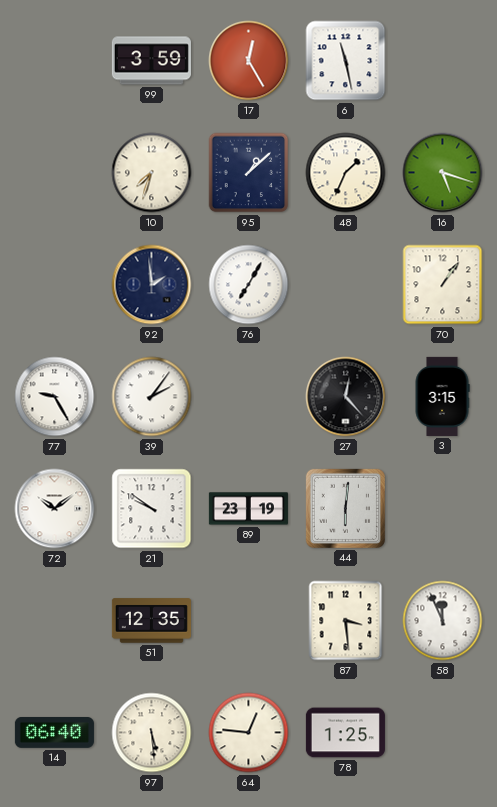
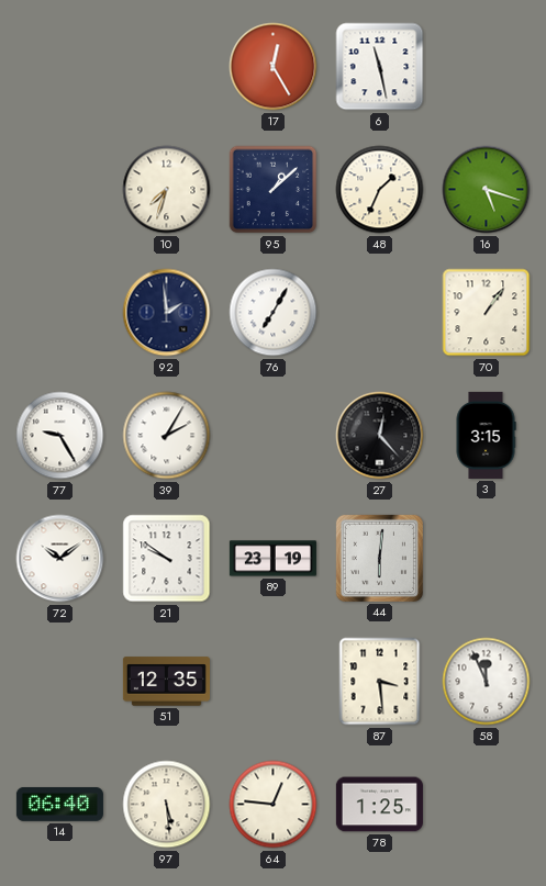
99: 3:59 -> none (151, 61)
39: 2:06 -> 2:05 (167, 436)
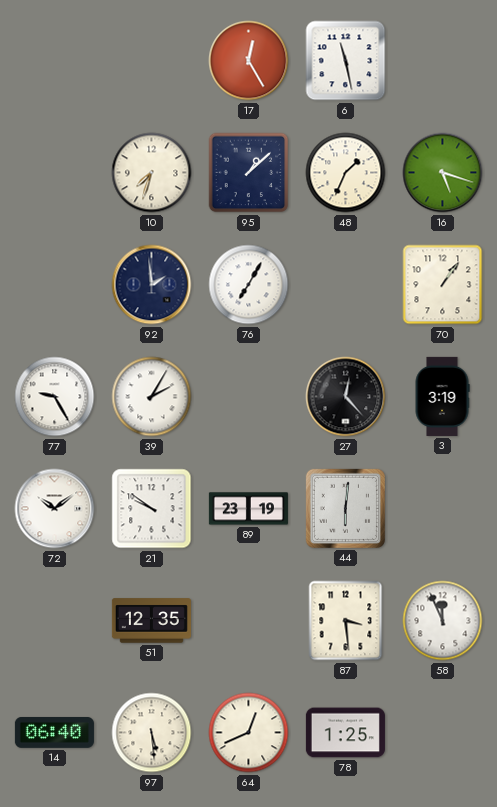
3: 3:15 -> 3:19 (442, 396)
64: 12:46 -> 12:41 (249, 733)
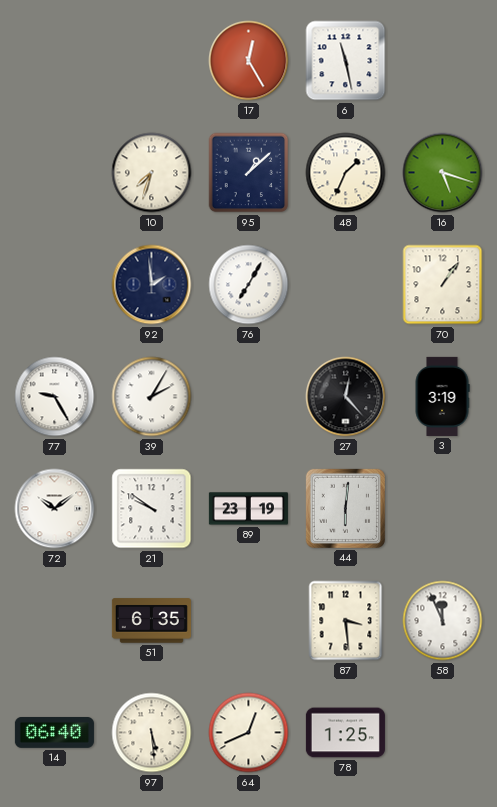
51: 12:35 -> 6:35 (151, 621)
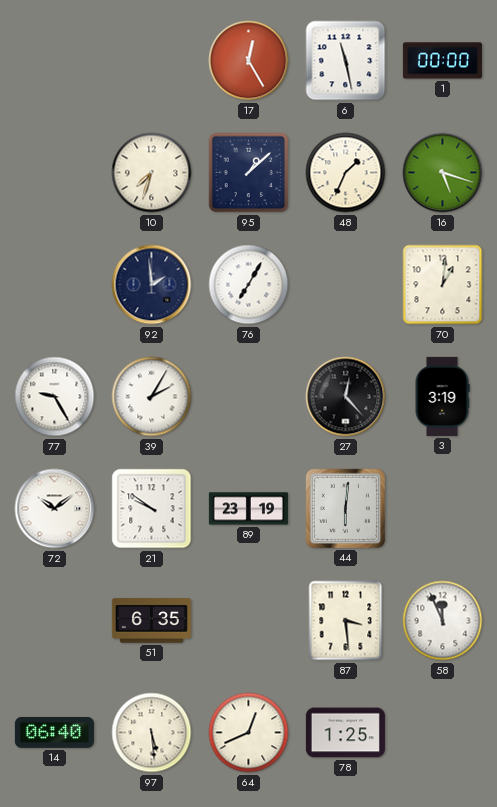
1: none -> 00:00 (442, 61)
70: 1:06 -> 1:01 (443, 285)
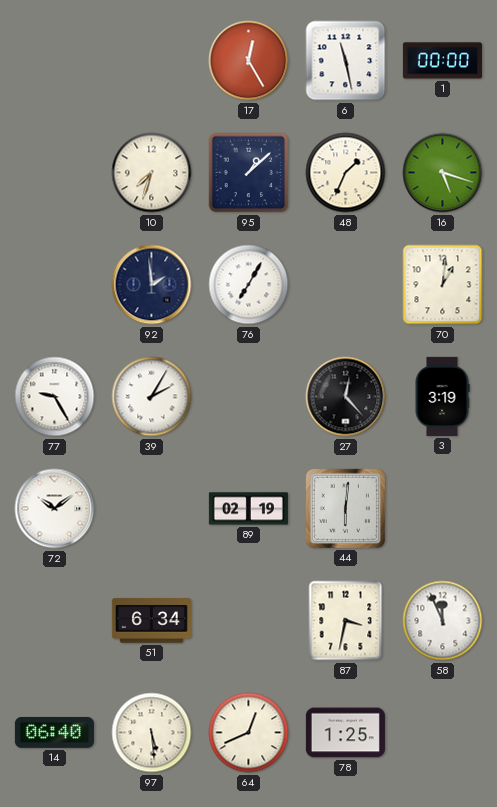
21: 9:51 -> none (152, 509)
89: 23:19 -> 02:19 (248, 509)
51: 6:35 -> 6:34 (151, 621)
87: 3:29 -> 3:32 (346, 621)
